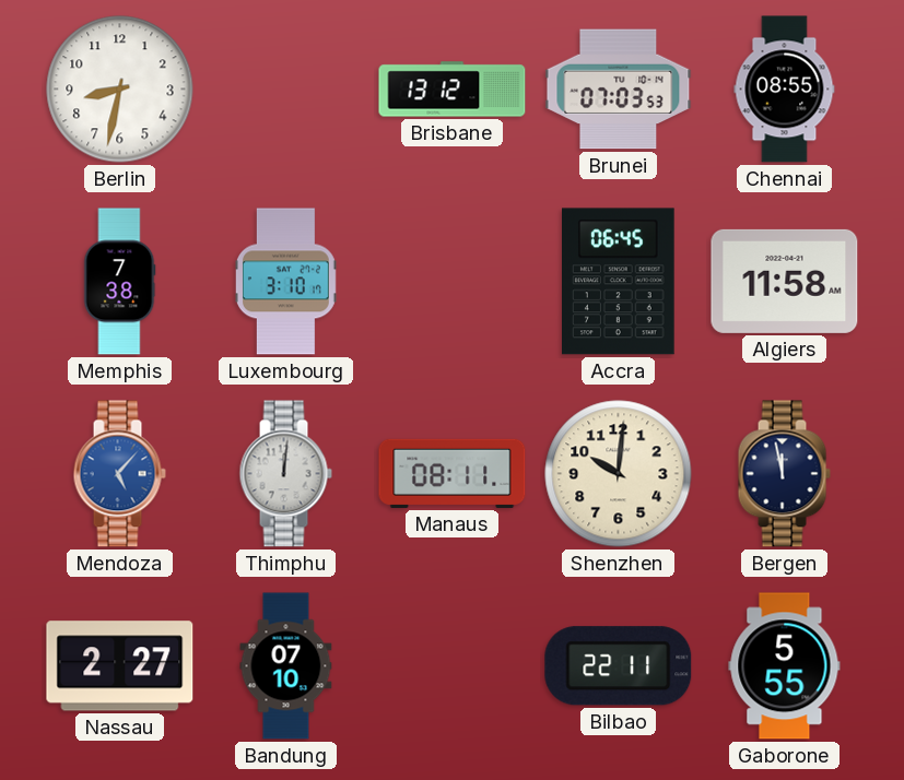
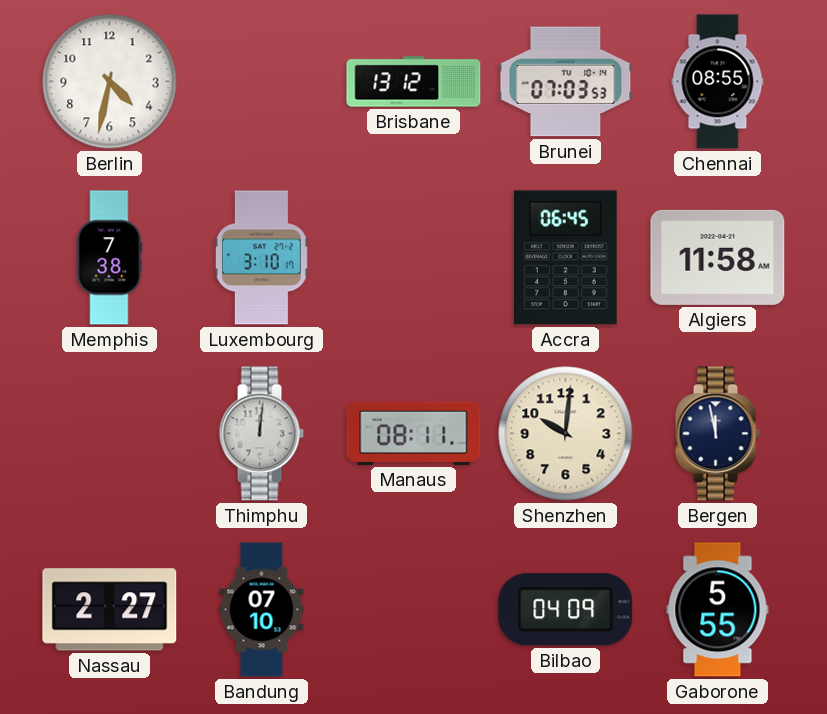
Berlin: 8:32 -> 4:32 (110, 82)
Mendoza: 5:07 -> none (119, 474)
Bilbao: 22:11 -> 04:09 (566, 610)
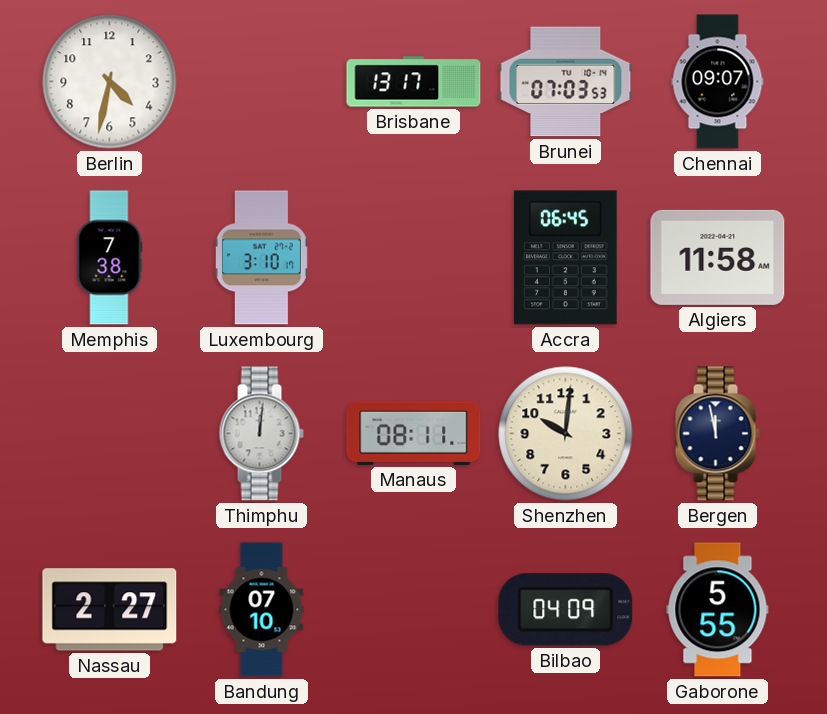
Brisbane: 13:12 -> 13:17 (414, 82)
Chennai: 08:55 -> 09:07 (718, 82)
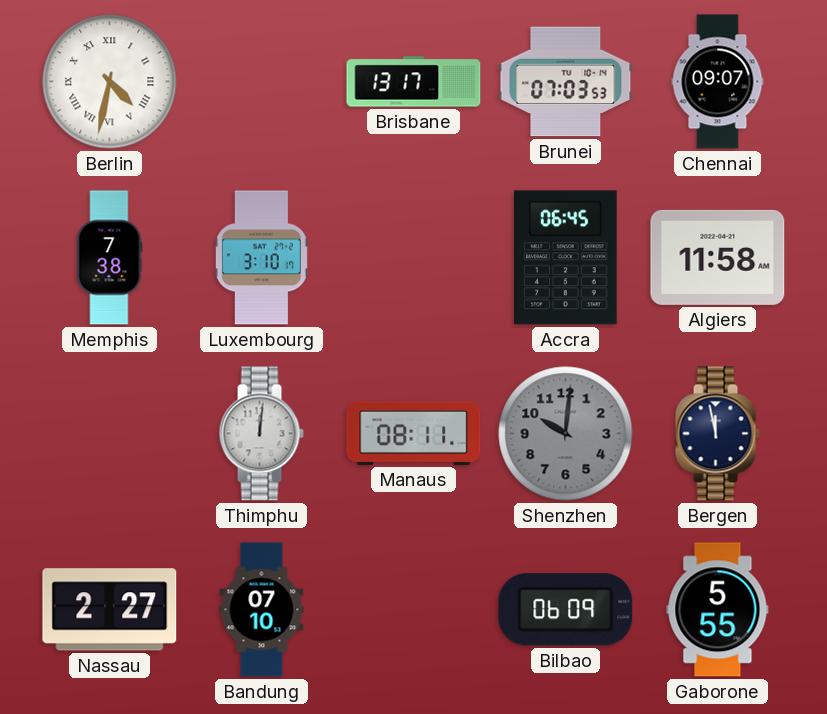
Berlin numerals: Arabic -> Roman (110, 82)
Shenzhen dial: cream -> grey (566, 434)
Bilbao: 04:09 -> 06:09 (566, 610)
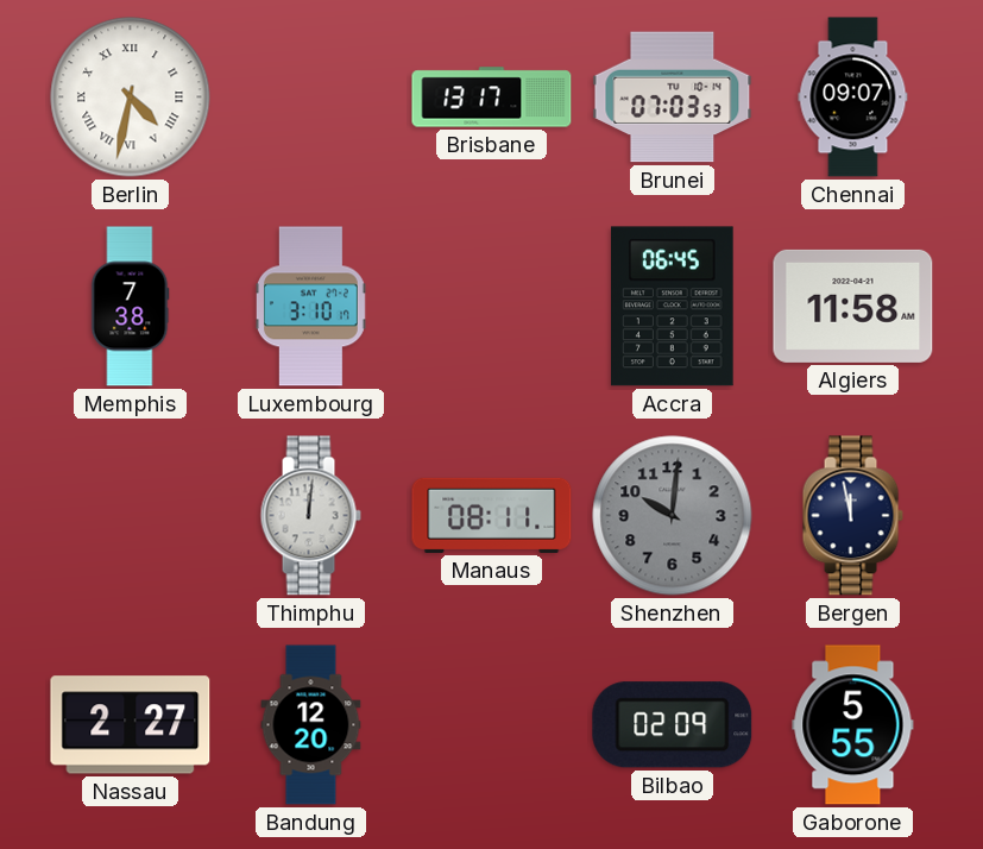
Bandung: 07:10 -> 12:20 (311, 725)
Bilbao: 06:09 -> 02:09 (673, 725)
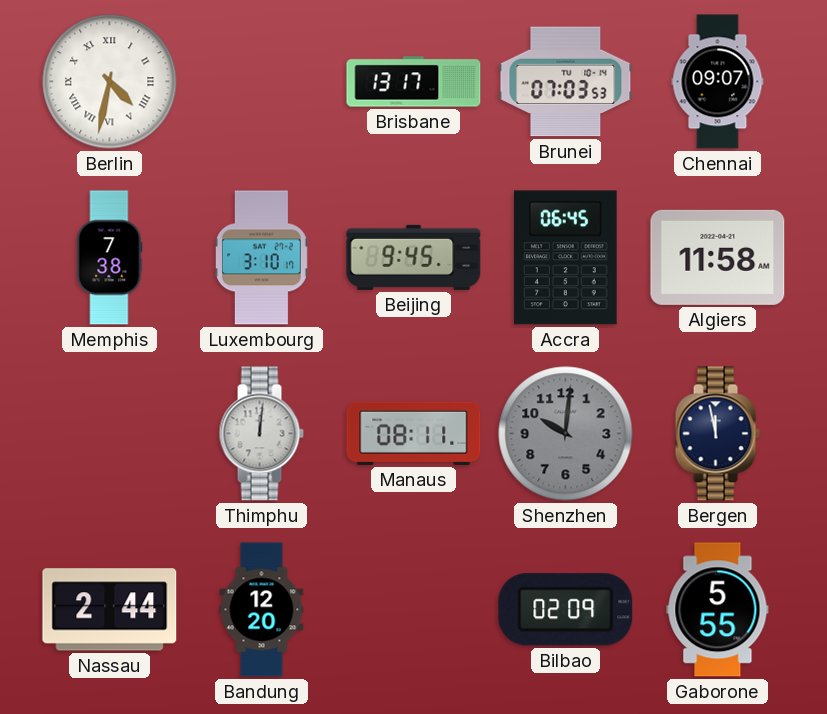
Beijing: none -> 9:45 (414, 257)
Nassau: 2:27 -> 2:44 (110, 610)
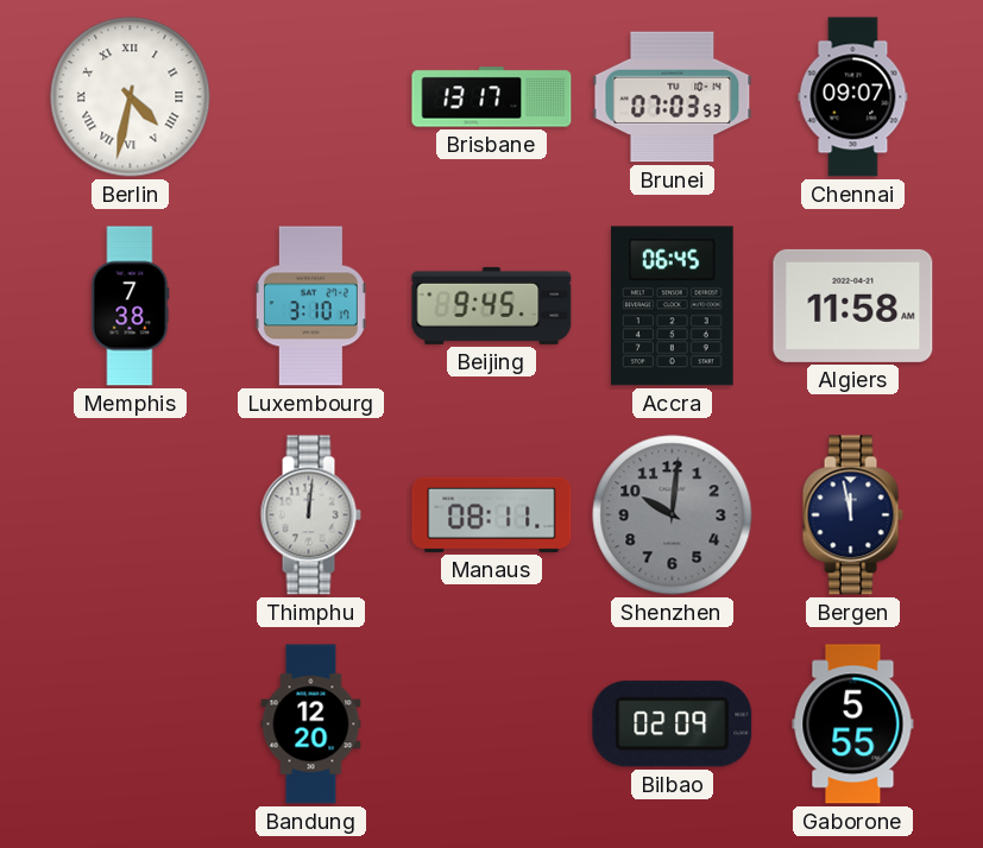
Nassau: 2:44 -> none (110, 610)
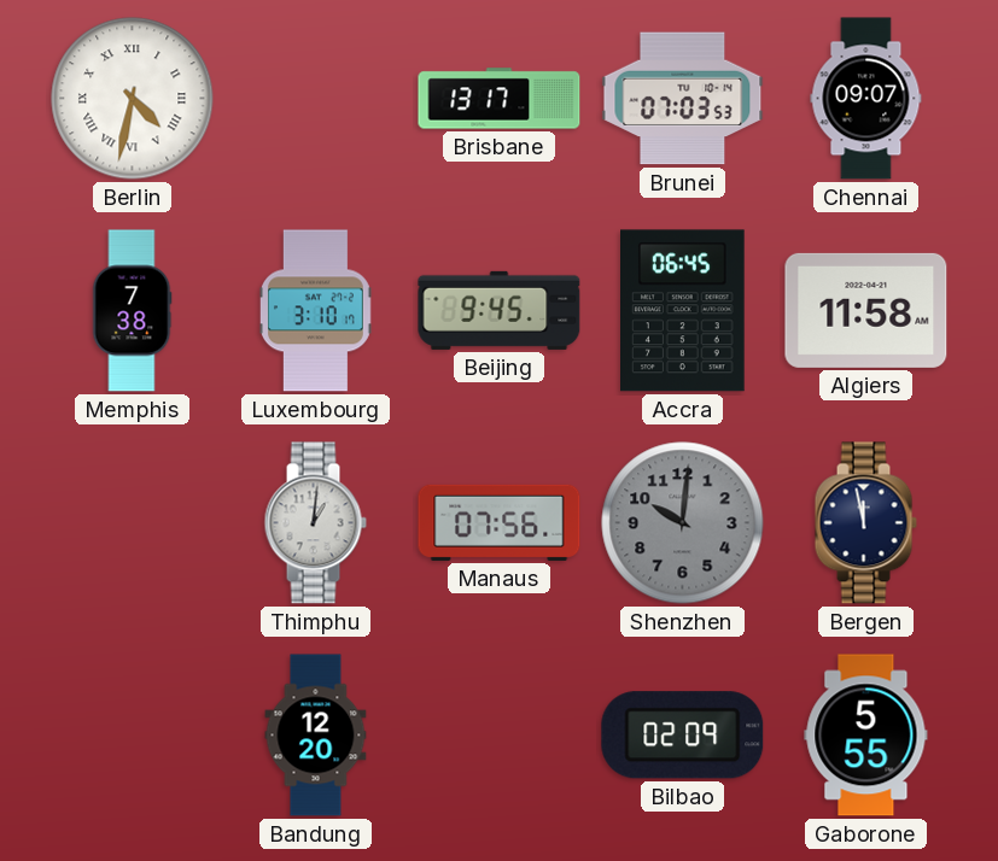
Thimphu: 12:01 -> 1:01 (315, 523)
Manaus: 08:11 -> 07:56 (500, 522)
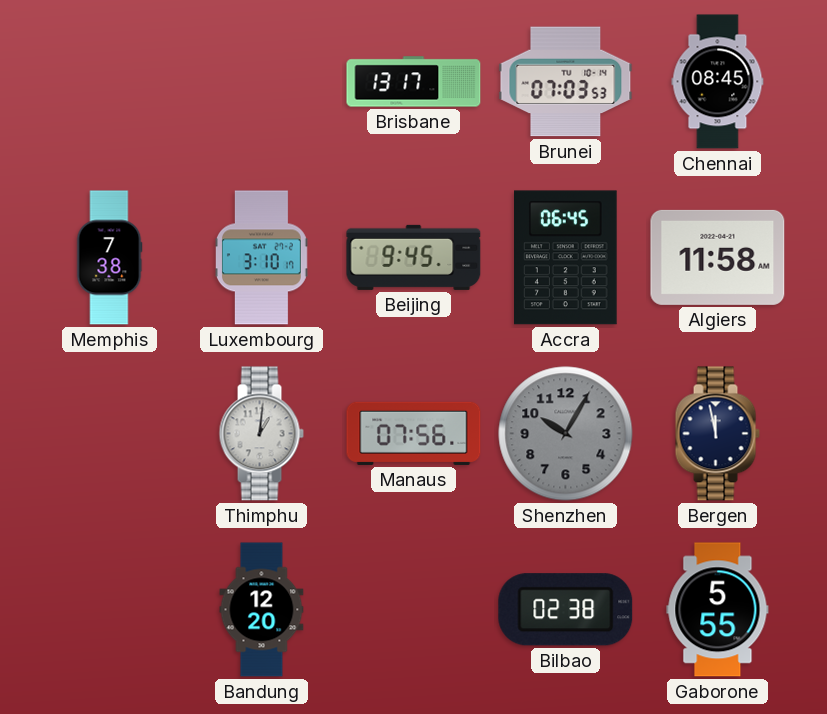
Berlin: 4:32 -> none (133, 99)
Chennai: 09:07 -> 08:45 (718, 82)
Shenzhen: 10:01 -> 10:05 (566, 434)
Bilbao: 02:09 -> 02:38 (566, 610)
